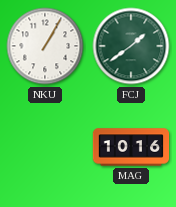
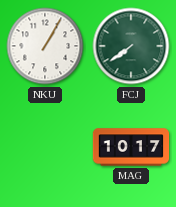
FCJ: 1:39 -> 7:39 (131, 46)
MAG: 10:16 -> 10:17 (131, 147)
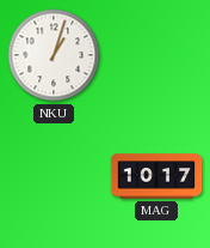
NKU: 1:05 -> 1:03 (54, 55)
FCJ: 7:39 -> none (131, 46)
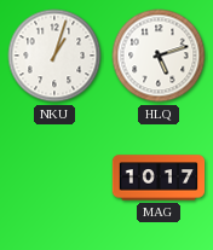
HLQ: none -> 5:12 (159, 56)
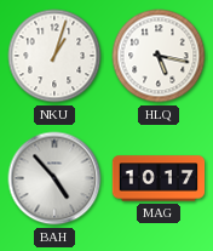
HLQ: 5:12 -> 5:17 (159, 56)
BAH: none -> 4:53 (54, 178)
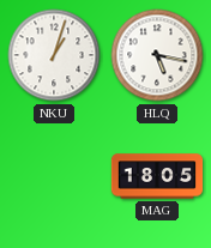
BAH: 4:53 -> none (54, 178)
MAG: 10:17 -> 18:05 (157, 176)
